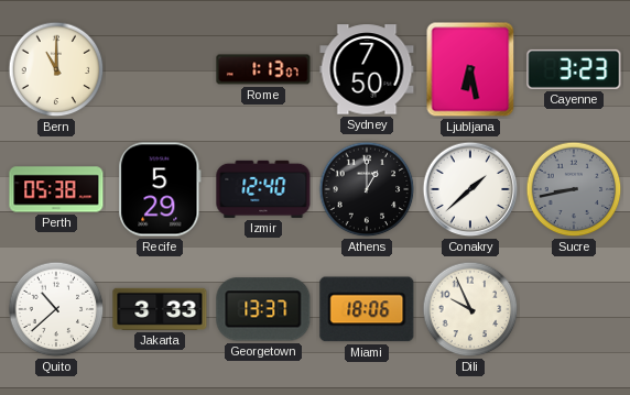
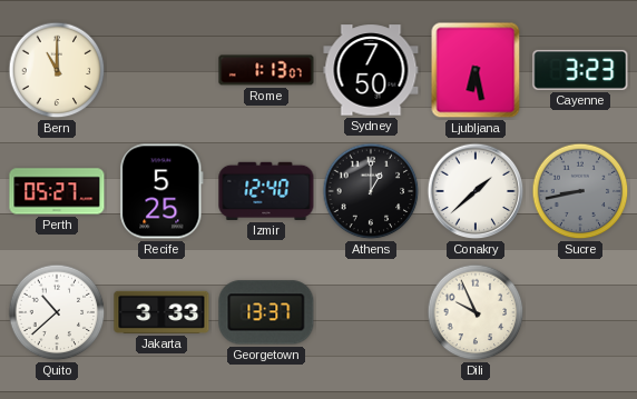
Perth: 05:38 -> 05:27 (57, 191)
Recife: 5:29 -> 5:25 (161, 191)
Miami: 18:06 -> none (367, 309)
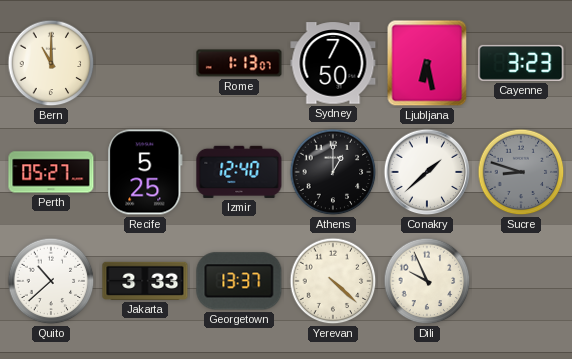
Sucre: 8:43 -> 8:48 (521, 172)
Yerevan: none -> 4:22 (333, 281)
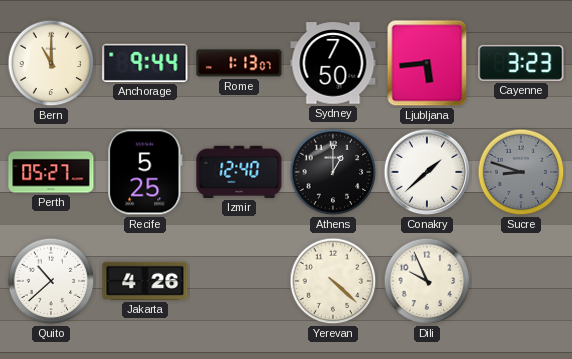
Anchorage: none -> 9:44 (145, 63)
Ljubljana: 6:28 -> 5:44 (427, 63)
Jakarta: 3:33 -> 4:26 (145, 281)
Georgetown: 13:37 -> none (239, 281)
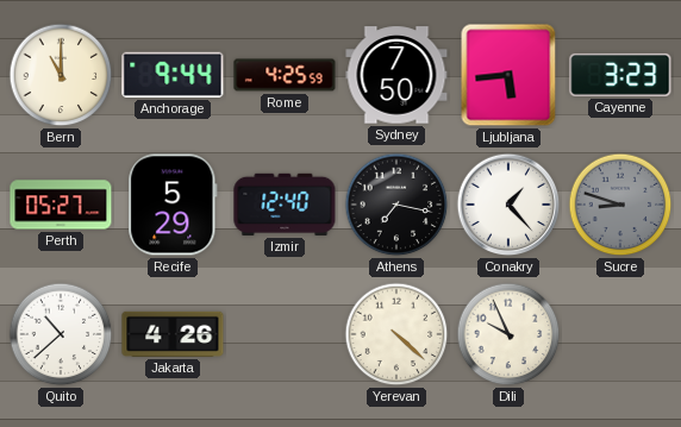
Rome: 1:13 -> 4:25 (285, 75)
Recife: 5:25 -> 5:29 (173, 205)
Athens: 1:00 -> 7:17 (396, 205)
Conakry: 1:38 -> 1:23 (508, 205)
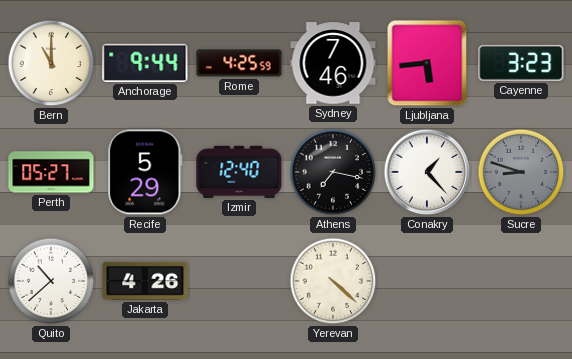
Sydney: 7:50 -> 7:46 (333, 63)
Dili: 9:56 -> none (508, 334)
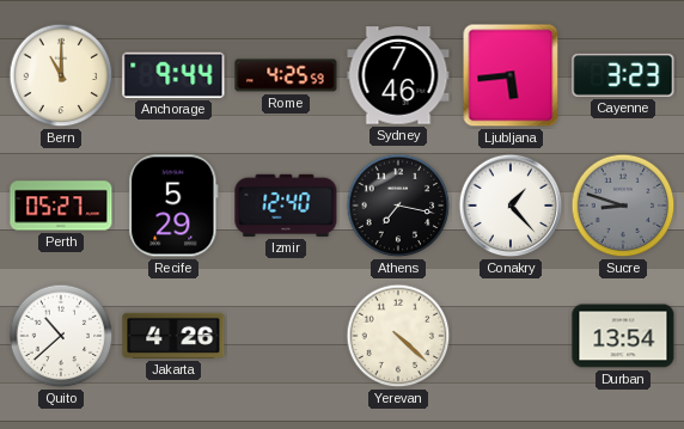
Durban: none -> 13:54 (623, 336)
